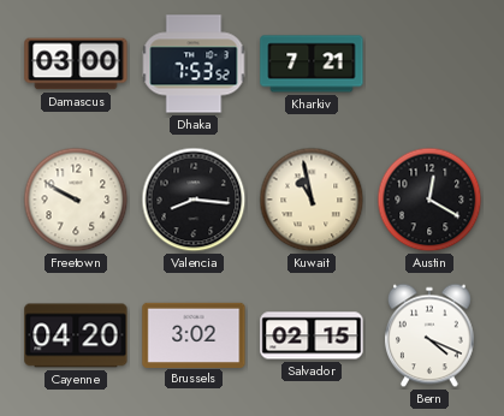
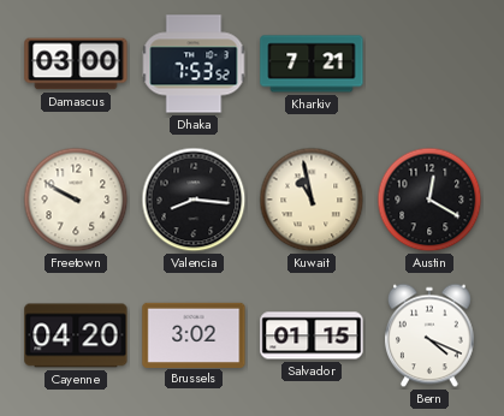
Salvador: 02:15 -> 01:15 (312, 335)
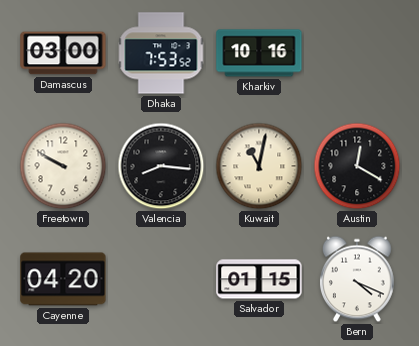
Kharkiv: 7:21 -> 10:16 (259, 53)
Kuwait: 10:58 -> 11:02 (259, 166)
Brussels: 3:02 -> none (194, 334)
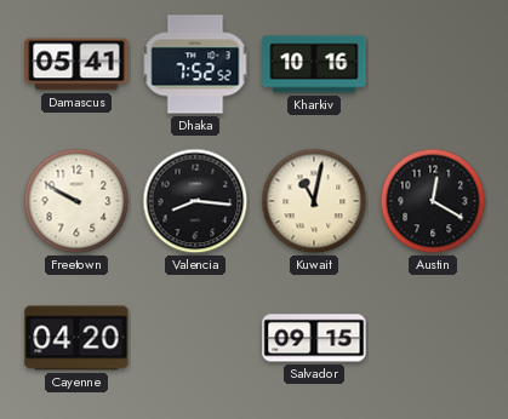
Damascus: 03:00 -> 05:41 (76, 64)
Dhaka: 7:53 -> 7:52 (195, 64)
Salvador: 01:15 -> 09:15 (314, 338)
Bern: 4:19 -> none (357, 279)
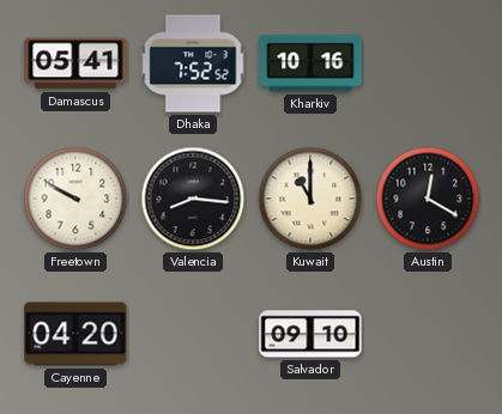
Kuwait: 11:02 -> 11:00 (310, 199)
Salvador: 09:15 -> 09:10 (310, 334)
